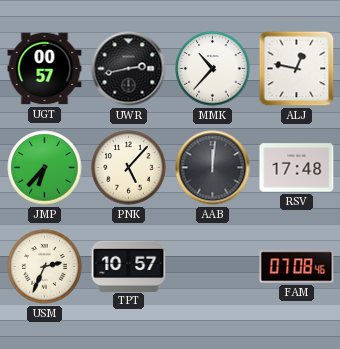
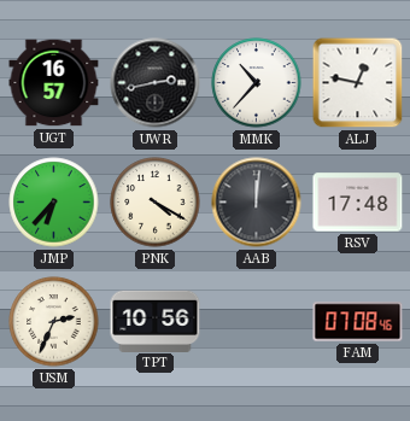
UGT: 00:57 -> 16:57 (54, 83)
PNK: 5:07 -> 4:20 (156, 203)
TPT: 10:57 -> 10:56 (156, 321)
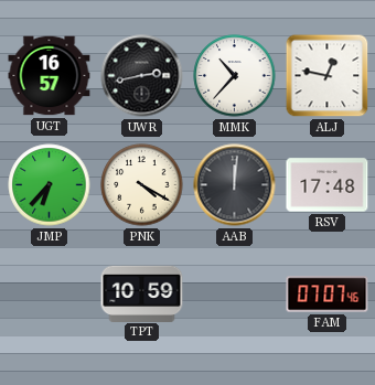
USM: 2:34 -> none (54, 322)
TPT: 10:56 -> 10:59 (142, 293)
FAM: 07:08 -> 07:07 (328, 295)
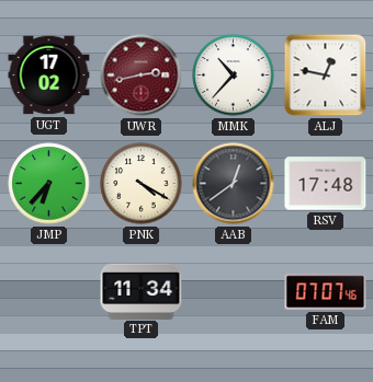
UGT: 16:57 -> 17:02 (49, 76)
UWR dial: black -> burgundy (142, 76)
AAB: 12:01 -> 12:39 (234, 184)
TPT: 10:59 -> 11:34 (142, 291)
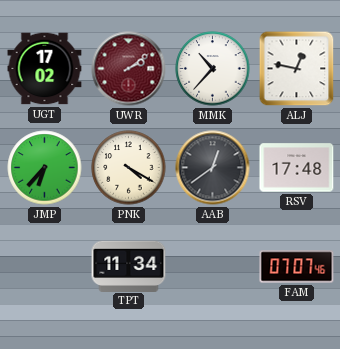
UWR: 2:43 -> 2:09 (129, 69)
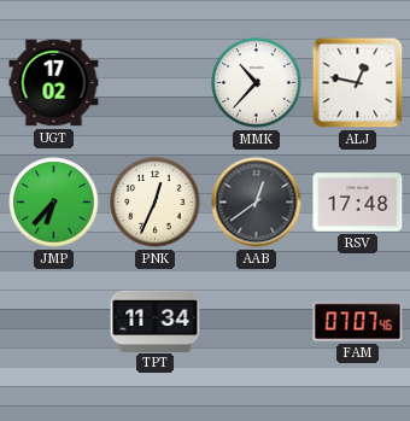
UWR: 2:09 -> none (129, 69)
PNK: 4:20 -> 12:34 (156, 203)
